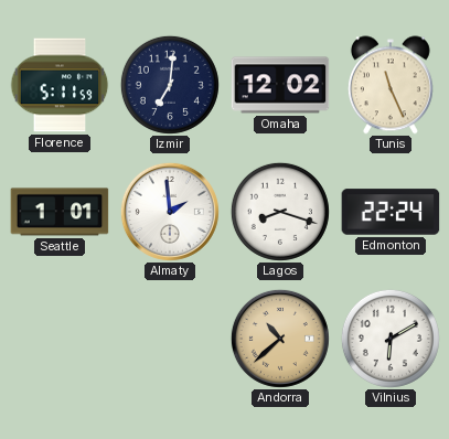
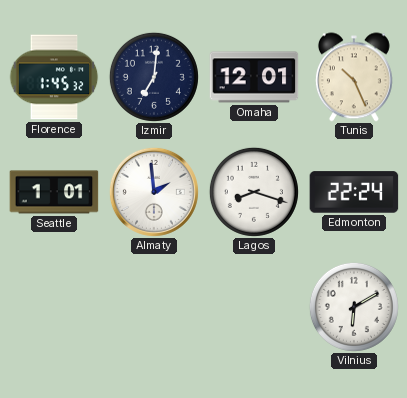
Florence: 5:11 -> 1:45 (54, 77)
Omaha: 12:02 -> 12:01 (254, 77)
Tunis: 11:26 -> 10:26 (354, 77)
Andorra: 10:38 -> none (280, 339)
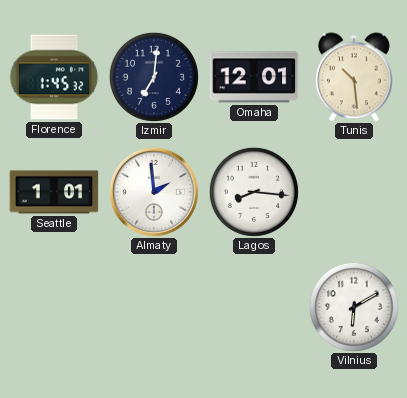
Tunis: 10:26 -> 10:29 (354, 77)
Lagos: 8:18 -> 8:16 (254, 192)
Edmonton: 22:24 -> none (354, 192)
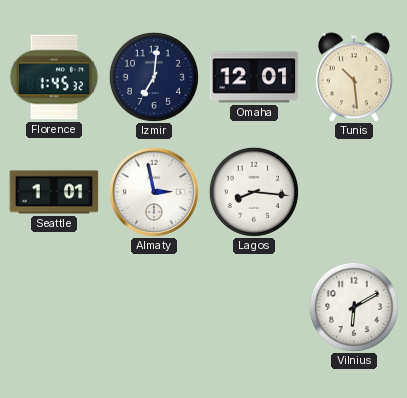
Almaty: 1:59 -> 2:58 (154, 192)
